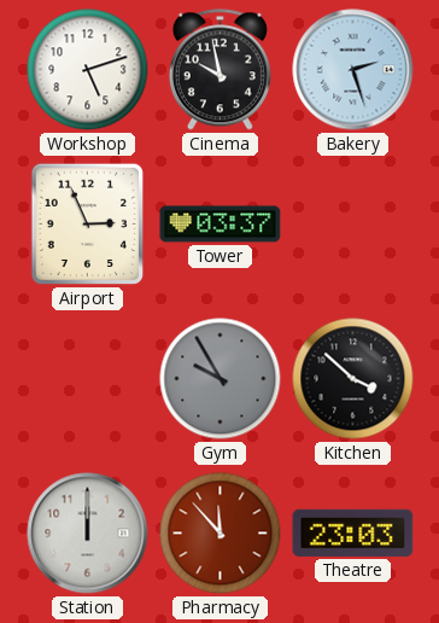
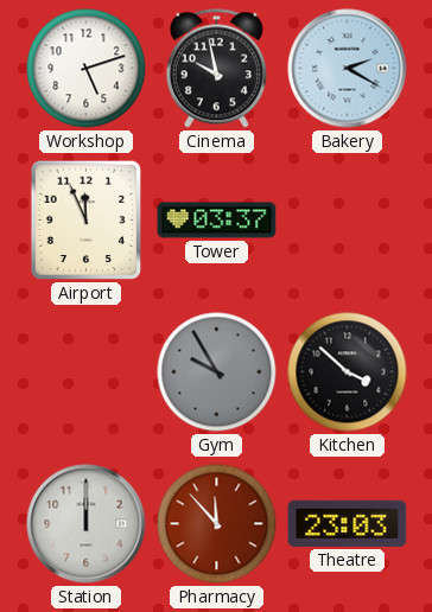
Bakery: 2:27 -> 2:20 (348, 69)
Airport: 2:56 -> 11:56 (85, 221)
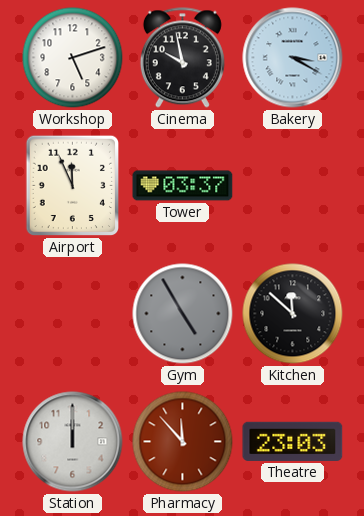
Bakery: 2:20 -> 3:20 (293, 58)
Gym: 9:55 -> 4:55 (183, 314)
Kitchen: 3:52 -> 11:52 (293, 314)
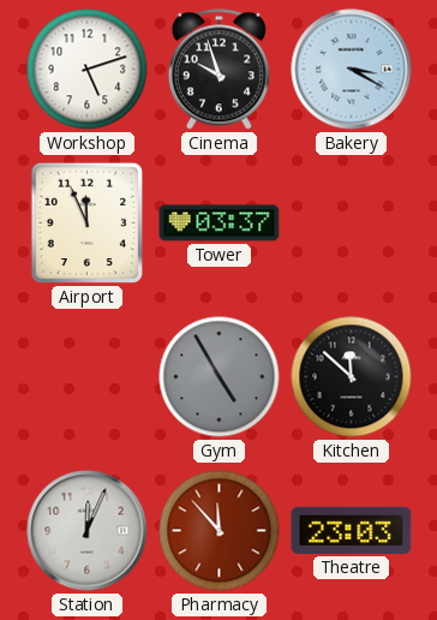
Cinema: 9:58 -> 9:57 (218, 70)
Station: 12:00 -> 12:04 (88, 531)
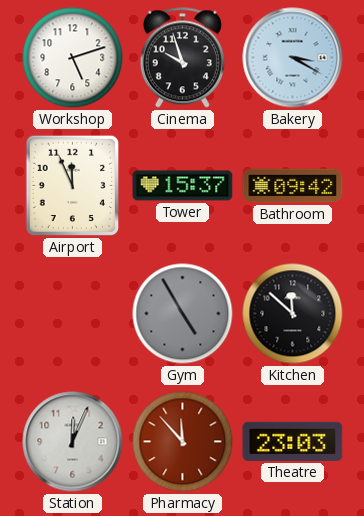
Tower: 03:37 -> 15:37 (183, 186)
Bathroom: none -> 09:42 (293, 186)
